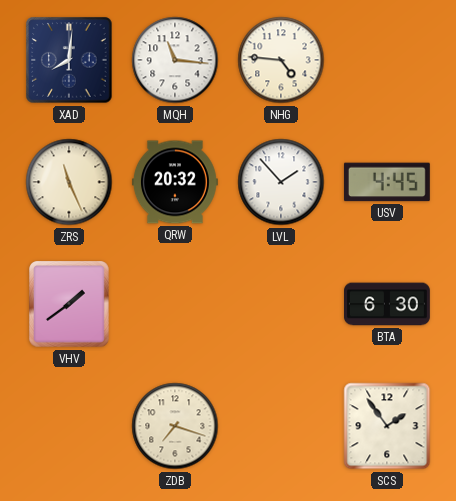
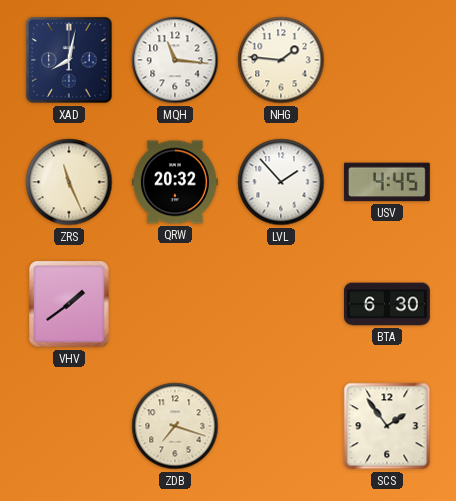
XAD: 8:01 -> 8:02 (69, 60)
NHG: 4:46 -> 1:46 (281, 60)
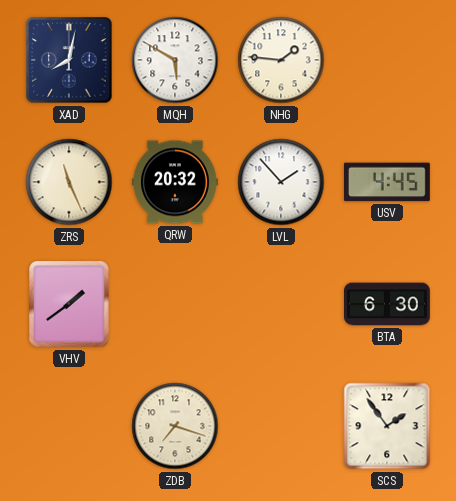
MQH: 11:16 -> 5:50 (175, 60)
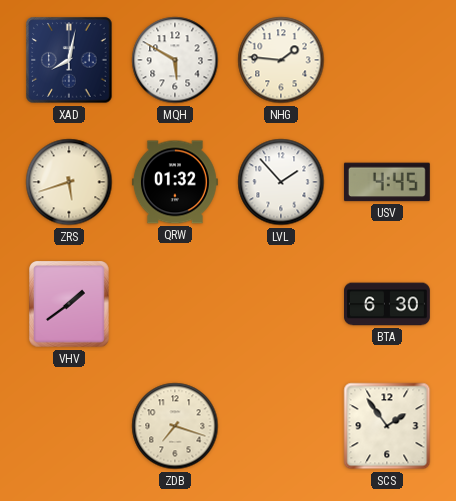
ZRS: 11:26 -> 5:42 (69, 182)
QRW: 20:32 -> 01:32 (175, 182)
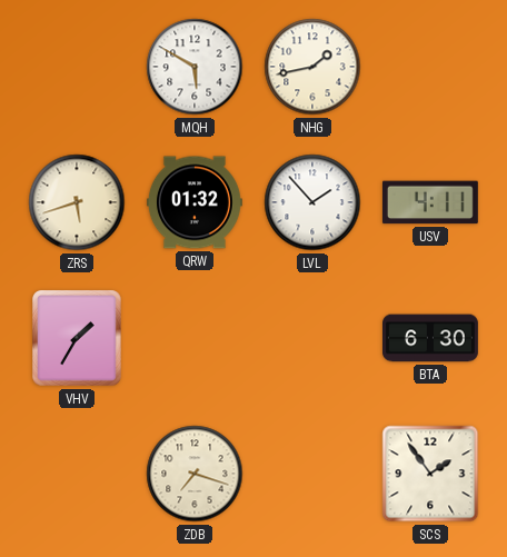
XAD: 8:02 -> none (69, 60)
NHG: 1:46 -> 1:43 (312, 67)
USV: 4:45 -> 4:11 (430, 202)
VHV: 1:39 -> 1:35 (78, 339)
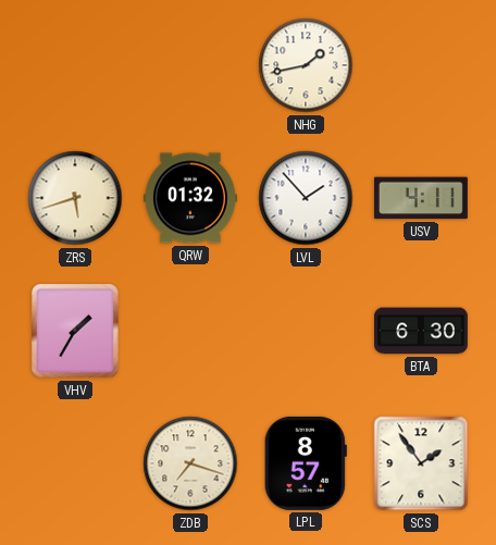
MQH: 5:50 -> none (195, 67)
LPL: none -> 8:57 (306, 463)
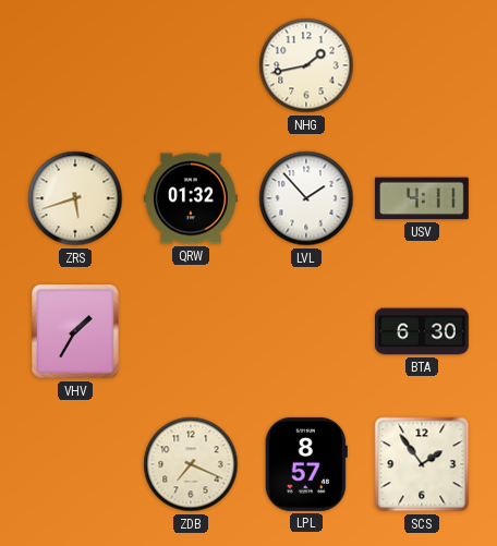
ZDB: 7:18 -> 7:19 (191, 464)
